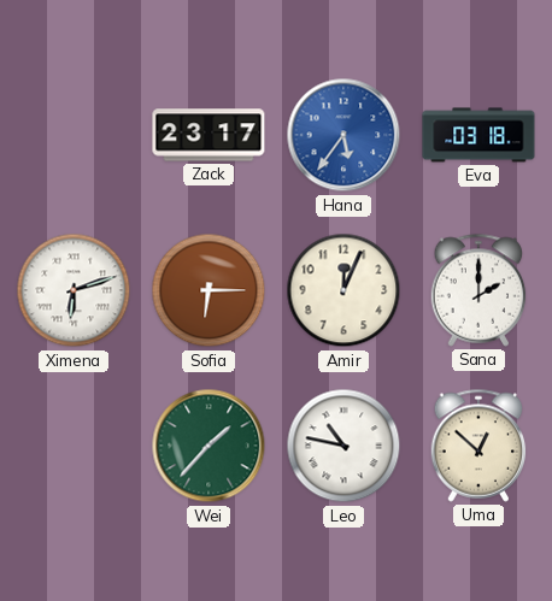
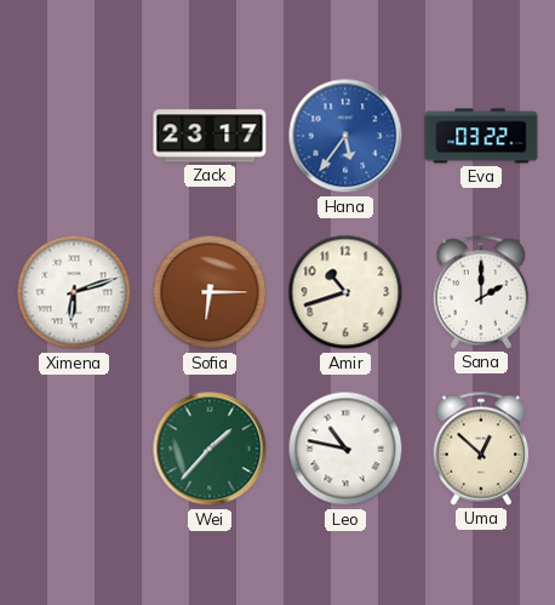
Eva: 03:18 -> 03:22 (481, 136)
Amir: 12:04 -> 10:42 (345, 292)
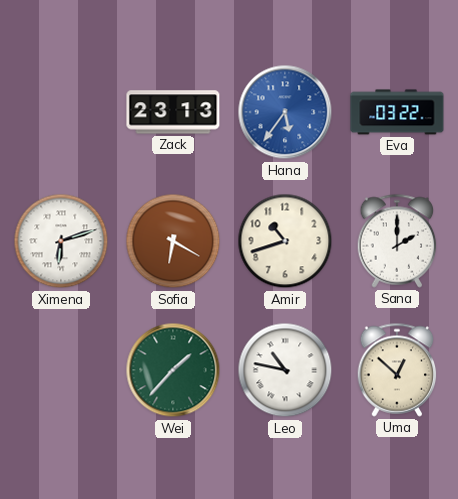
Zack: 23:17 -> 23:13 (173, 112)
Sofia: 6:15 -> 6:20 (173, 241)
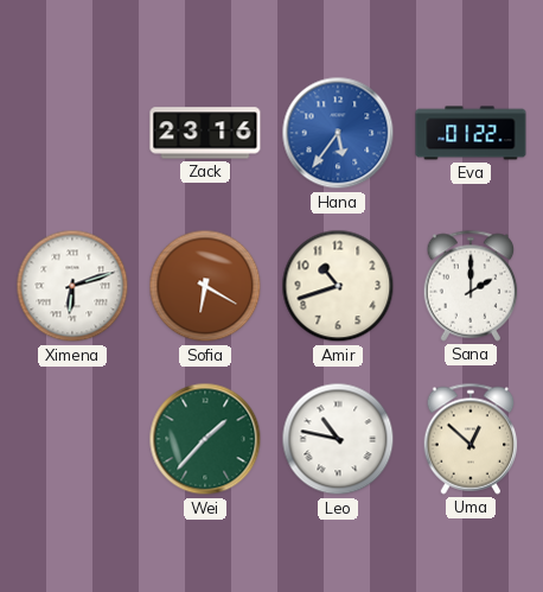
Zack: 23:13 -> 23:16 (205, 133)
Eva: 03:22 -> 01:22 (471, 133)
